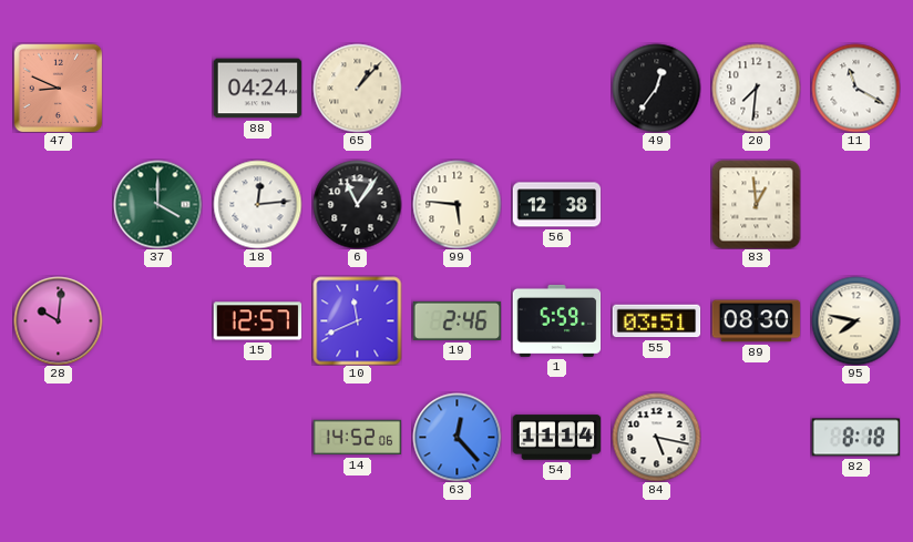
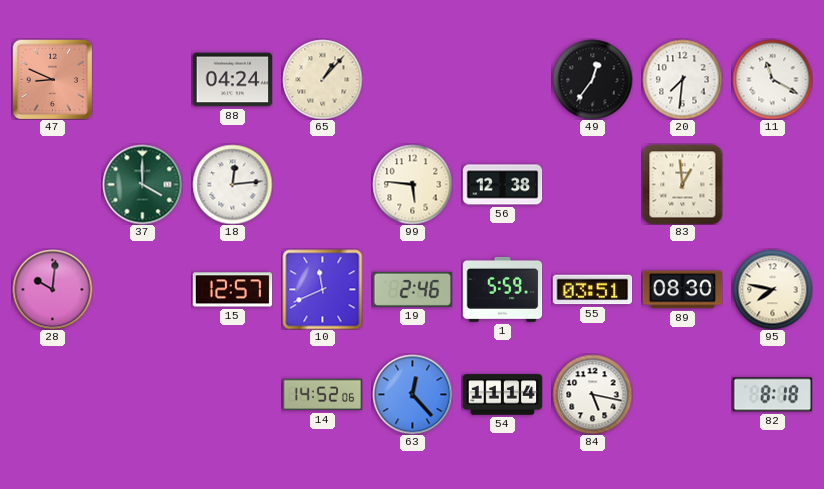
6: 11:06 -> none (357, 204)
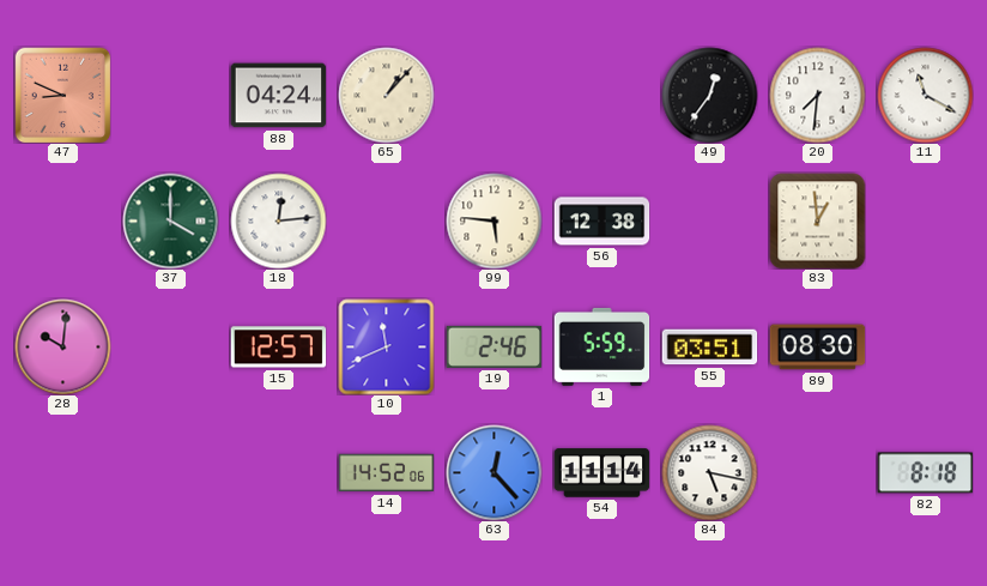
95: 7:47 -> none (772, 289)
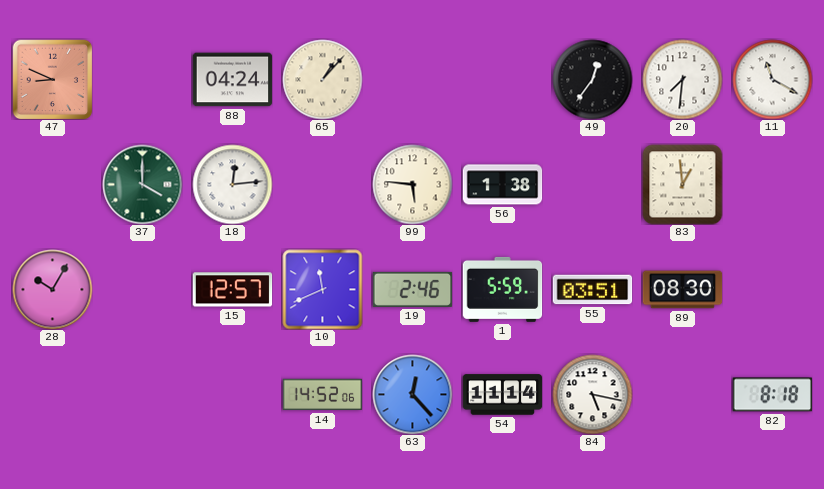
56: 12:38 -> 1:38 (502, 185)
28: 10:01 -> 10:05 (52, 289)
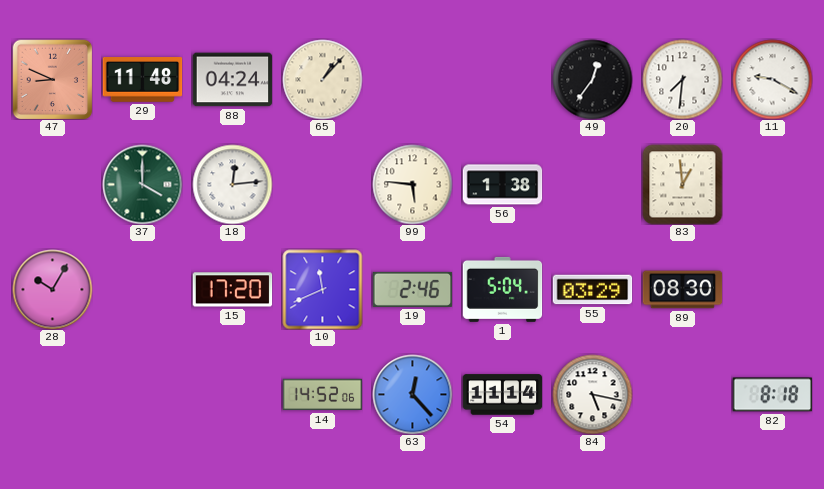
29: none -> 11:48 (142, 80)
11: 11:20 -> 9:20 (772, 79)
15: 12:57 -> 17:20 (232, 290)
1: 5:59 -> 5:04 (502, 289)
55: 03:51 -> 03:29 (592, 290)
